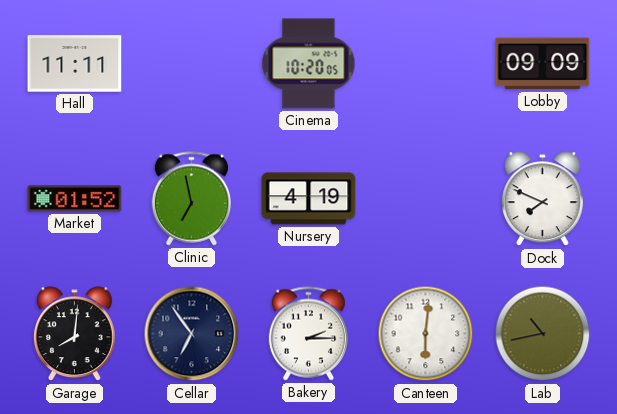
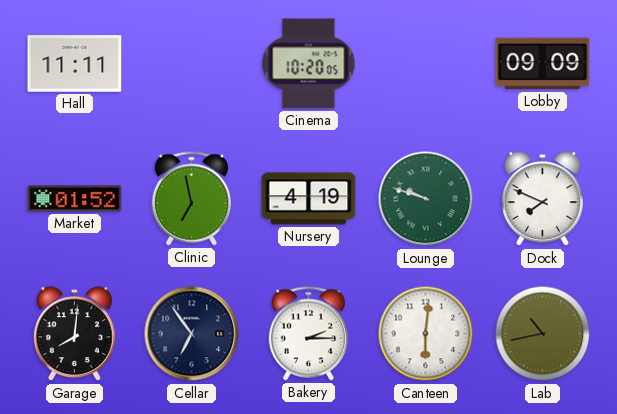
Lounge: none -> 9:48 (426, 199)
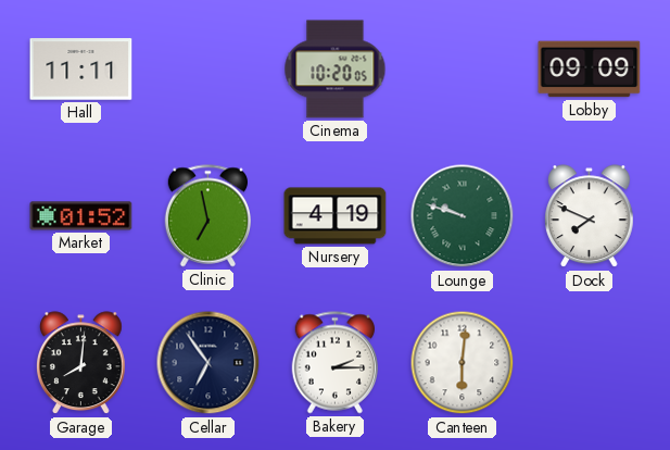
Lab: 10:43 -> none (543, 334)
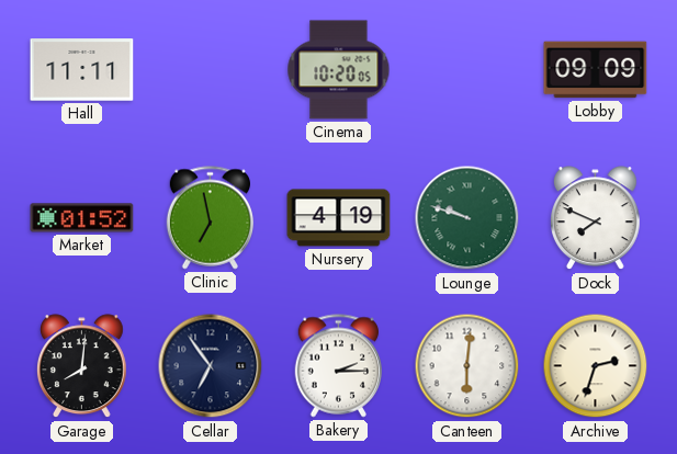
Archive: none -> 2:33 (596, 366)
